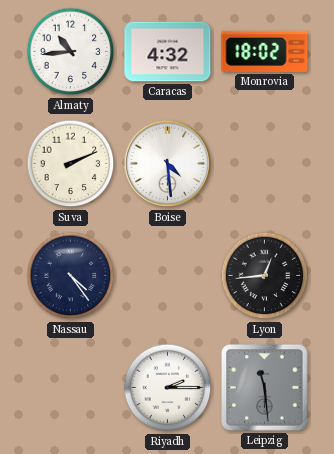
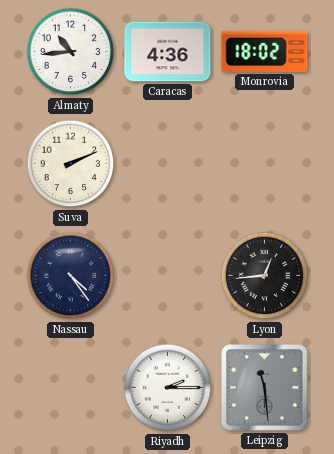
Caracas: 4:32 -> 4:36 (168, 52)
Boise: 4:29 -> none (168, 164)
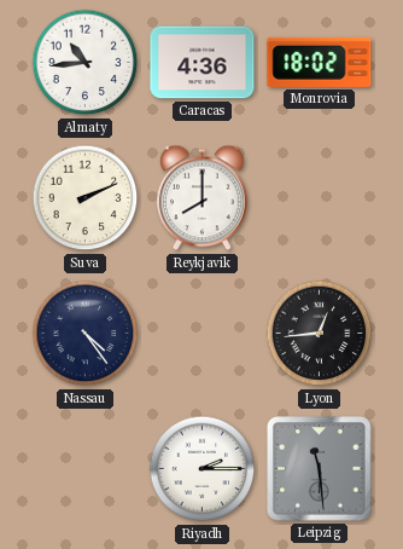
Reykjavik: none -> 8:00 (203, 198)
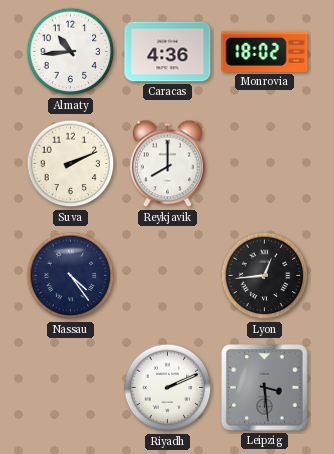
Riyadh: 2:15 -> 2:11 (168, 388)
Leipzig: 11:29 -> 3:29 (265, 388)
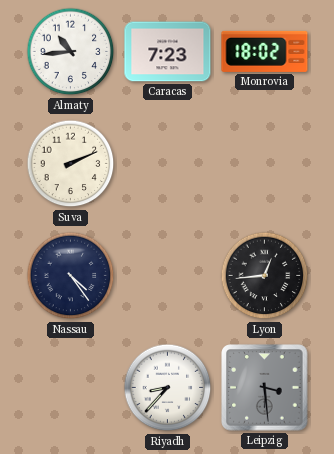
Caracas: 4:36 -> 7:23 (168, 52)
Reykjavik: 8:00 -> none (168, 164)
Riyadh: 2:11 -> 8:37 (168, 388)
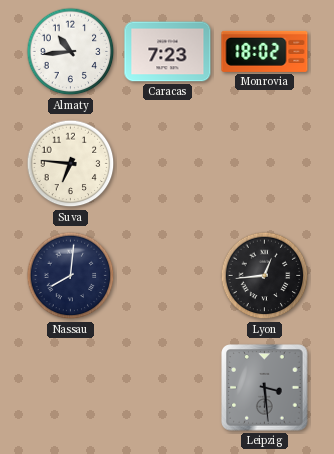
Suva: 2:11 -> 6:46 (71, 164)
Nassau: 4:24 -> 8:01 (71, 276)
Riyadh: 8:37 -> none (168, 388)
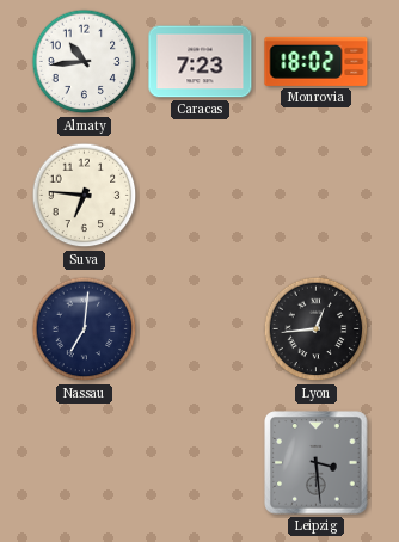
Nassau: 8:01 -> 7:01 (85, 329)
